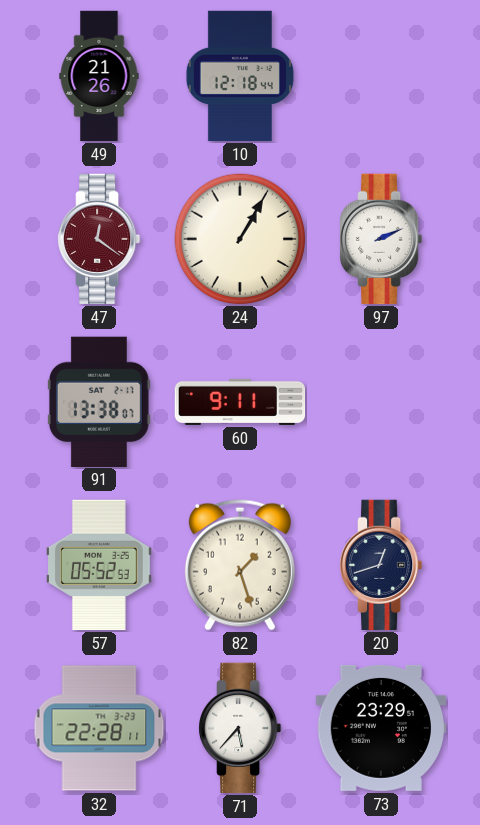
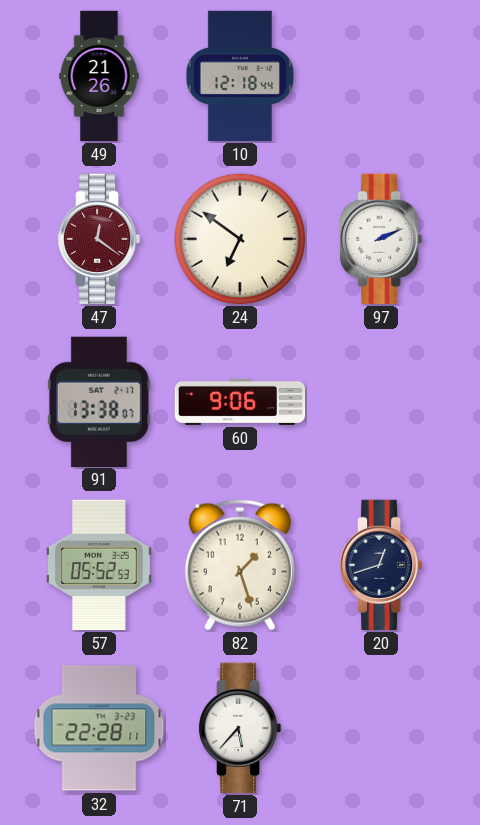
24: 1:05 -> 6:51 (240, 239)
60: 9:11 -> 9:06 (240, 402)
73: 23:29 -> none (380, 728)
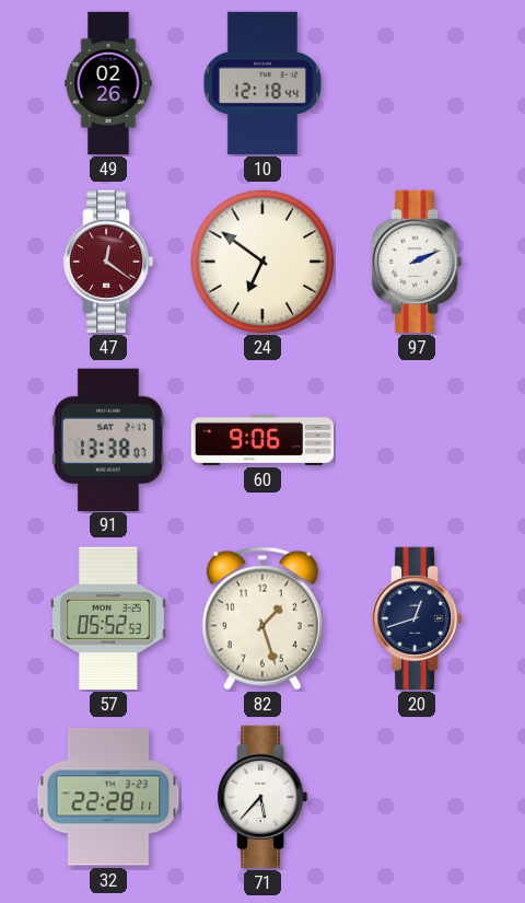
49: 21:26 -> 02:26 (108, 83)
